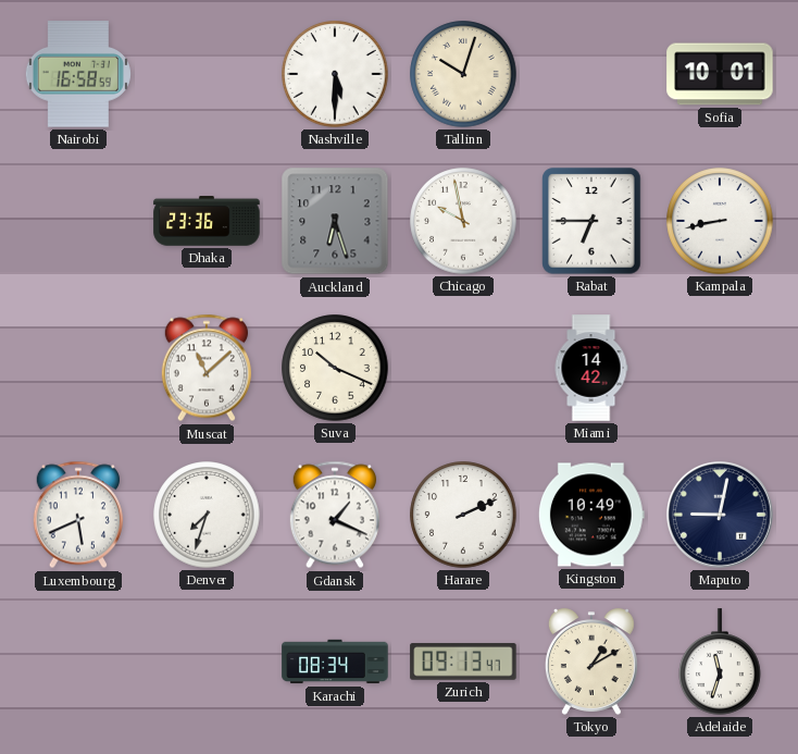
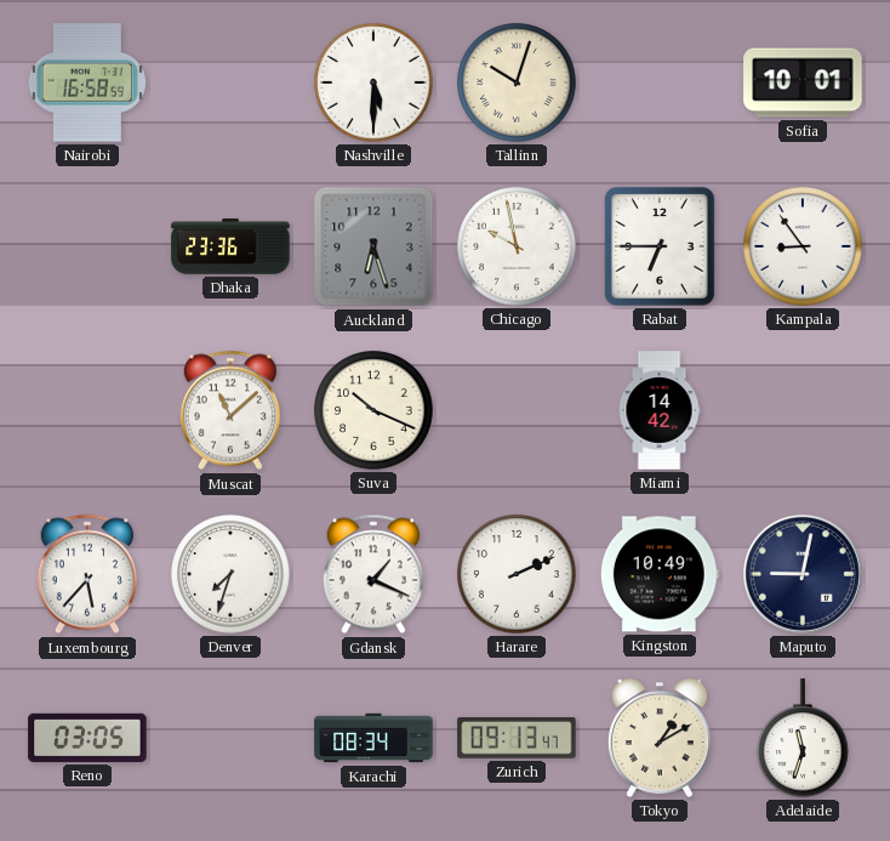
Kampala: 8:43 -> 8:54 (803, 246)
Luxembourg: 5:41 -> 5:37 (87, 574)
Reno: none -> 03:05 (87, 738)
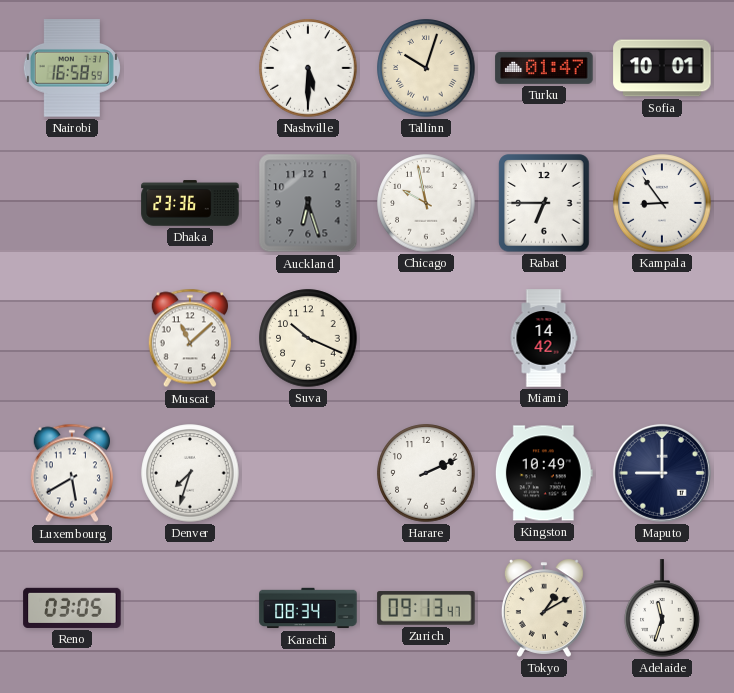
Turku: none -> 01:47 (544, 68)
Luxembourg: 5:37 -> 5:40 (72, 473)
Gdansk: 1:19 -> none (373, 574)
Maputo: 9:02 -> 9:00 (662, 473)
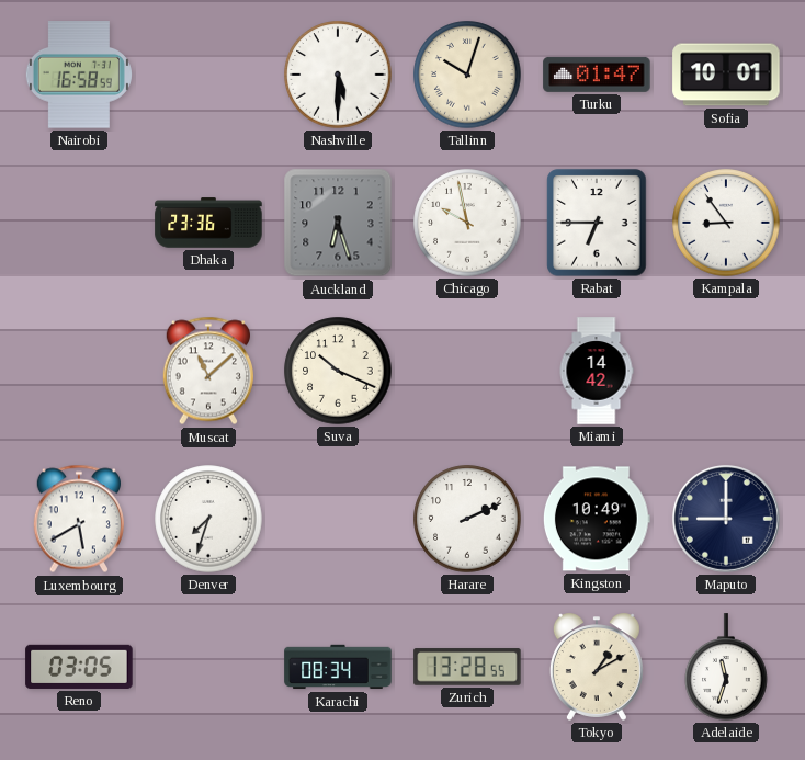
Zurich: 09:13 -> 13:28 (467, 667)
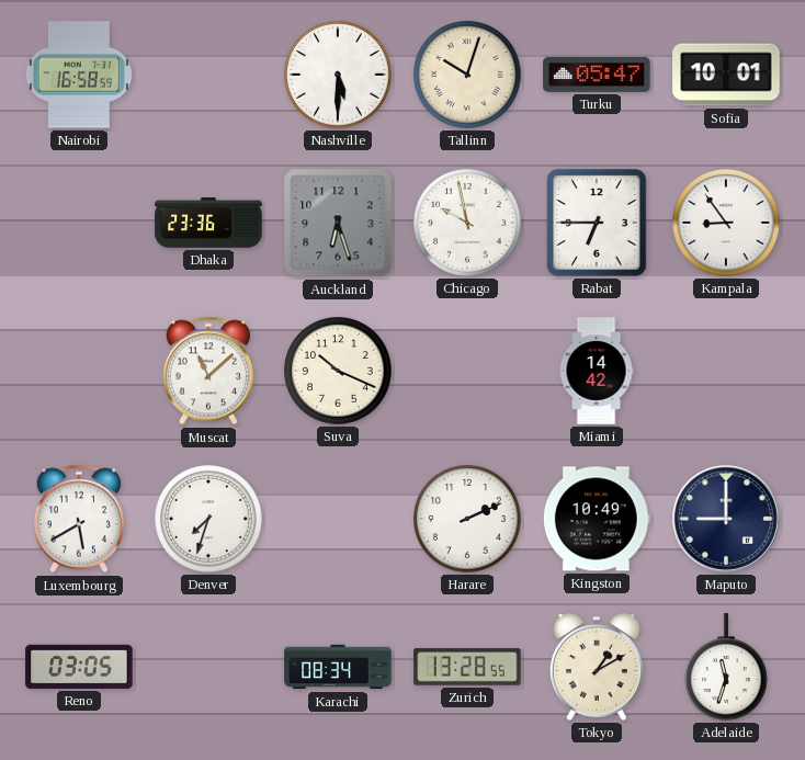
Turku: 01:47 -> 05:47 (597, 75)
